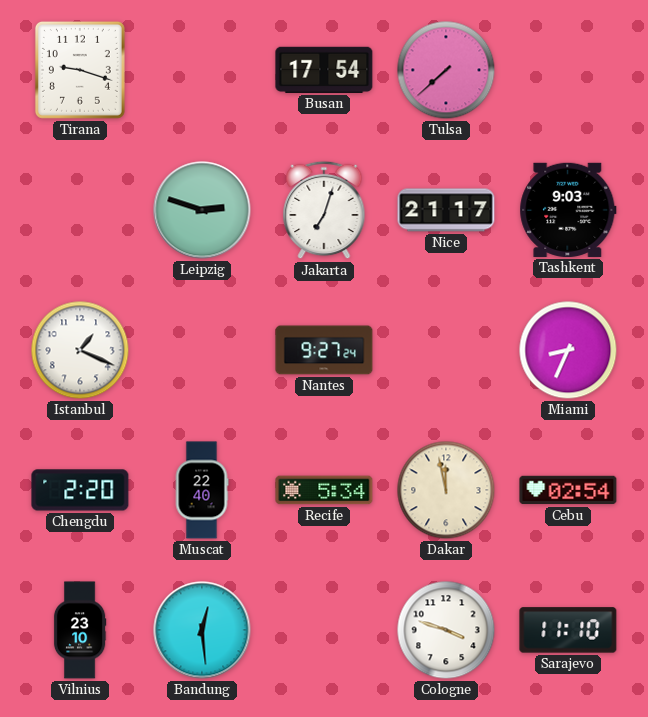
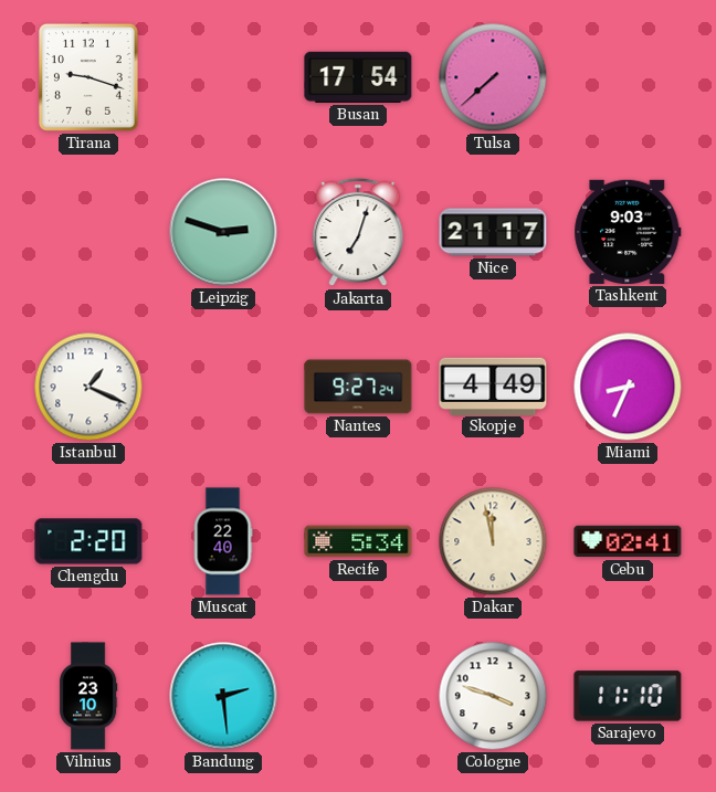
Skopje: none -> 4:49 (493, 386)
Cebu: 02:54 -> 02:41 (628, 541)
Bandung: 12:29 -> 2:29 (223, 696)
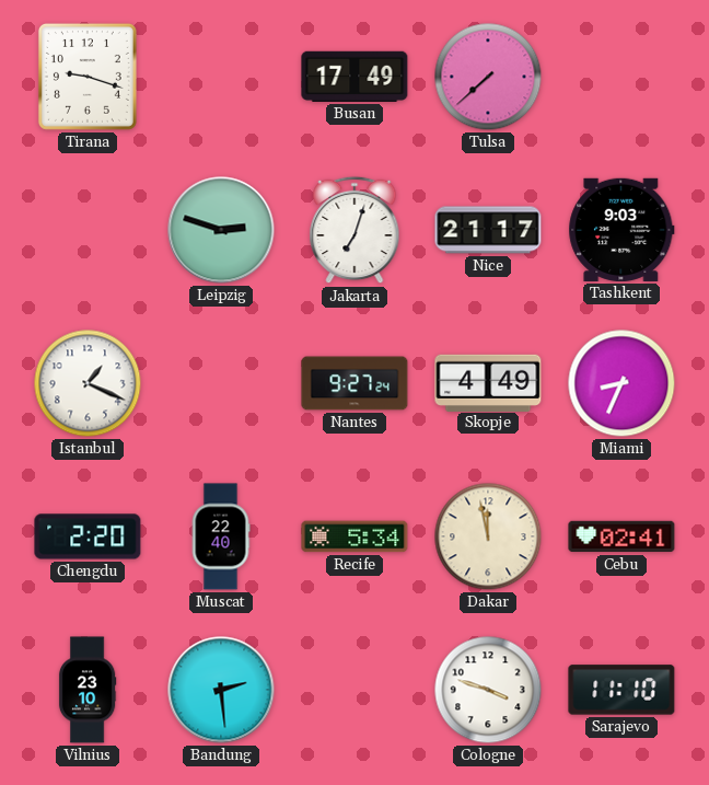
Busan: 17:54 -> 17:49 (354, 77)
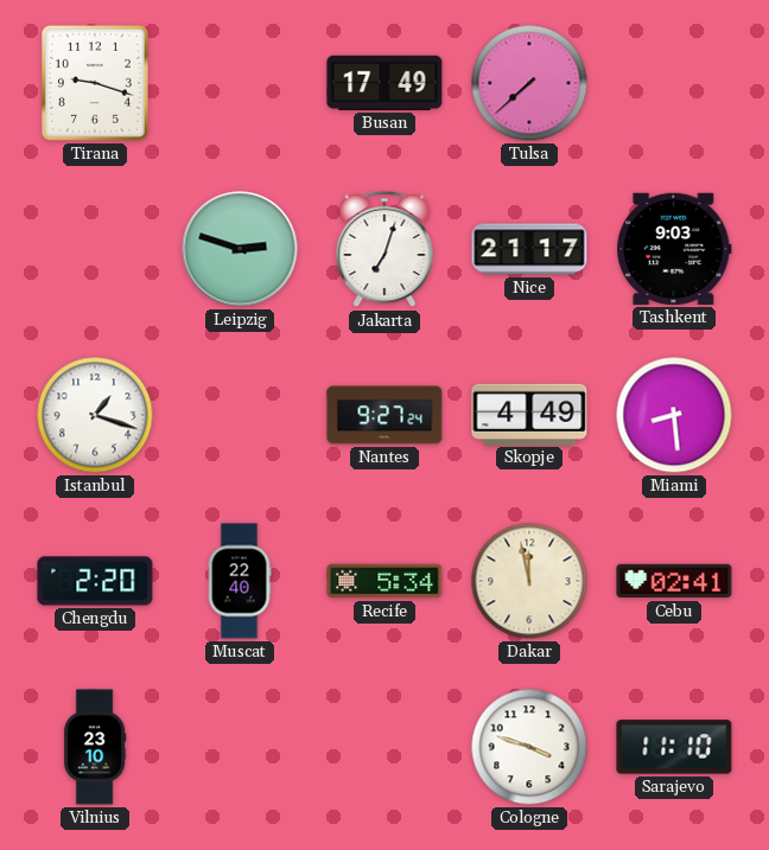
Istanbul: 1:19 -> 1:18 (95, 415)
Miami: 8:34 -> 8:29 (674, 415)
Bandung: 2:29 -> none (221, 690)
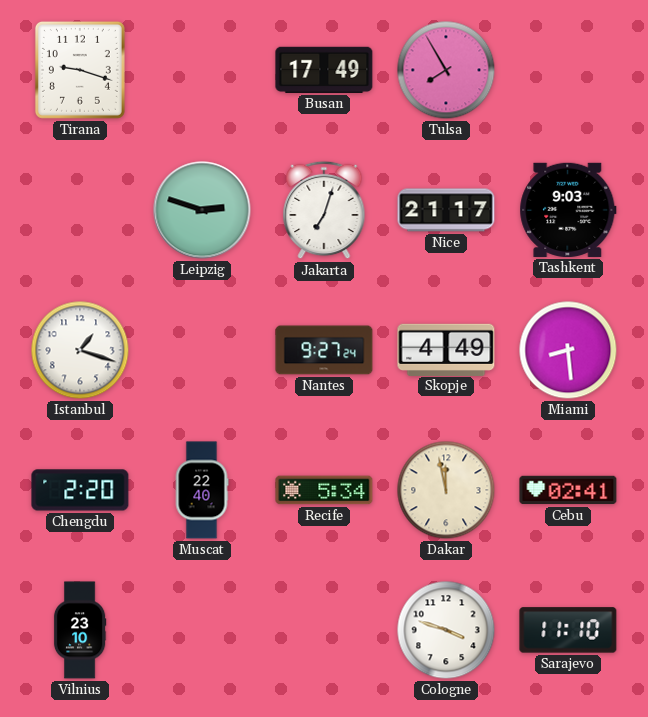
Tulsa: 7:38 -> 7:55 (446, 70)
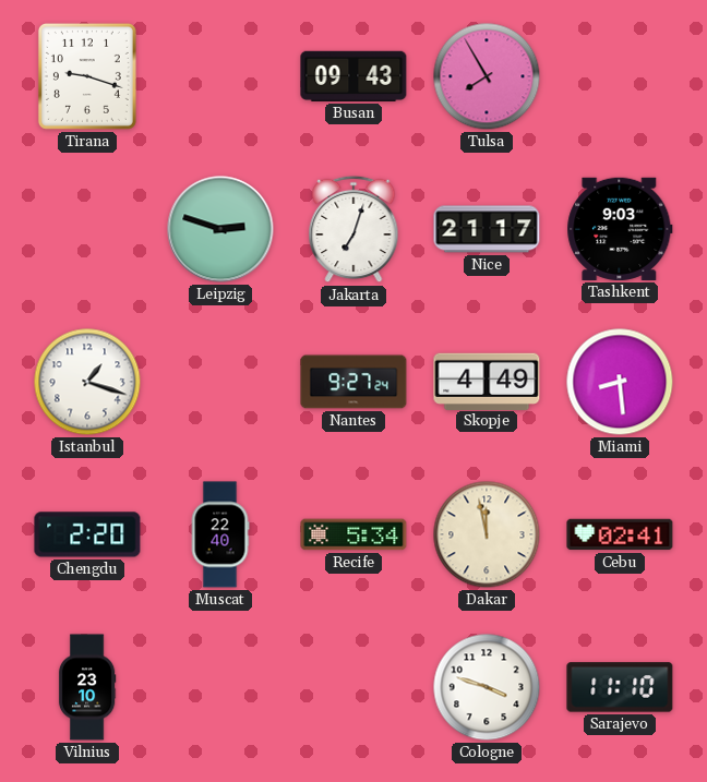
Busan: 17:49 -> 09:43 (353, 76)
